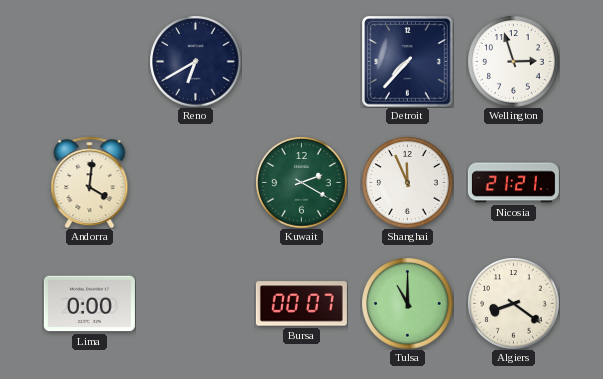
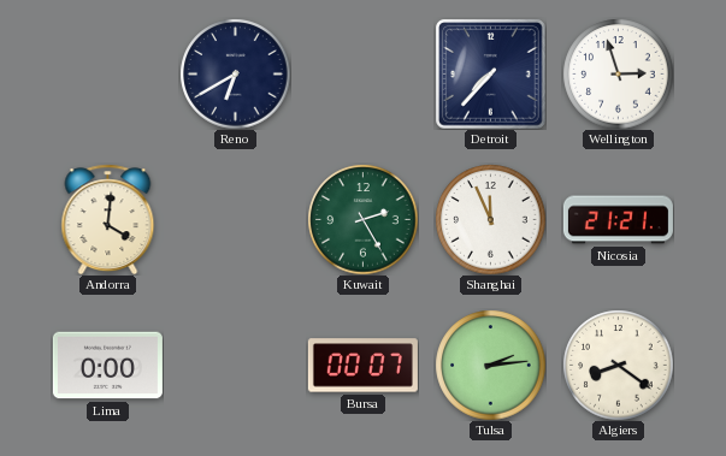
Kuwait: 2:20 -> 2:25 (362, 219)
Tulsa: 11:00 -> 2:14 (490, 365)
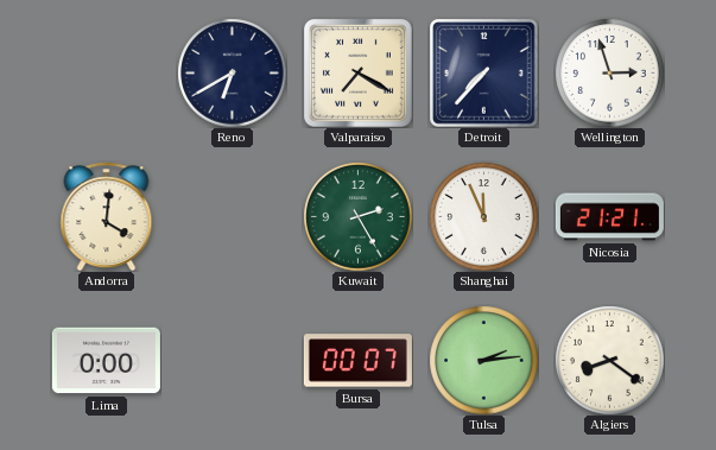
Valparaiso: none -> 7:20 (359, 74)
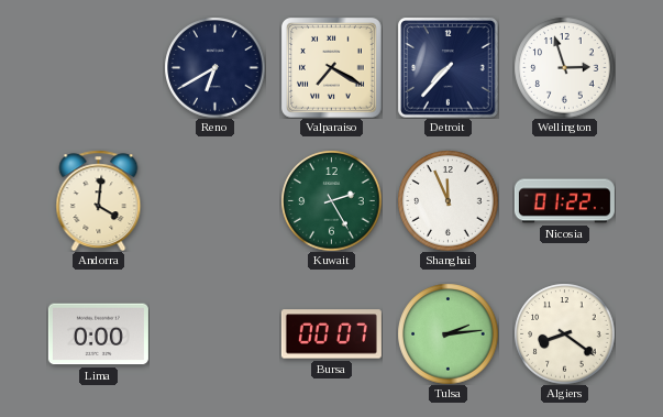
Nicosia: 21:21 -> 01:22 (564, 201)
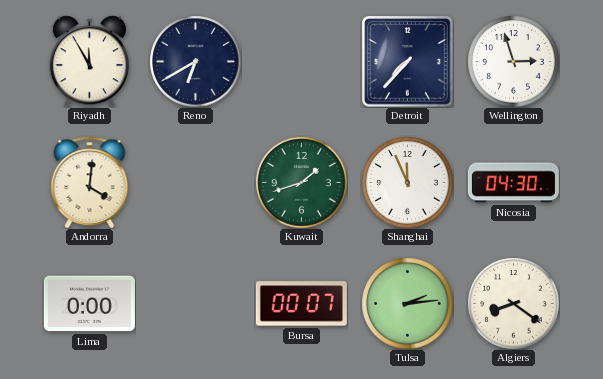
Riyadh: none -> 11:55 (89, 61)
Valparaiso: 7:20 -> none (332, 68)
Kuwait: 2:25 -> 1:42 (301, 182)
Nicosia: 01:22 -> 04:30 (513, 183)
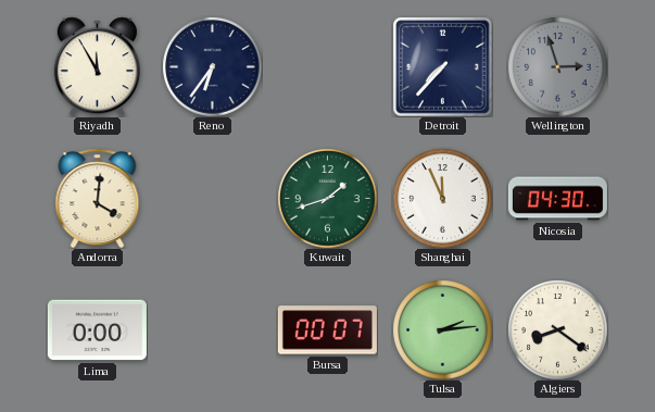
Reno: 6:40 -> 6:36 (212, 66)
Wellington dial: white -> grey (557, 66)
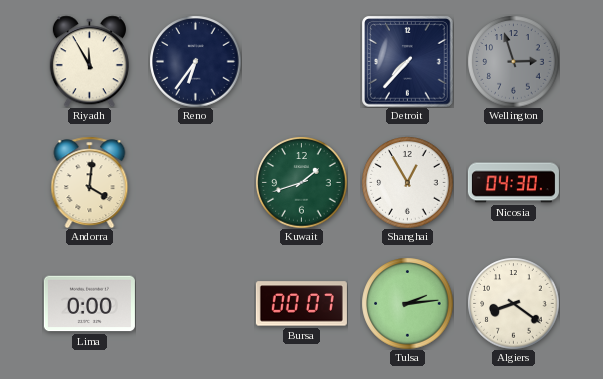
Shanghai: 11:56 -> 12:55 (407, 182)
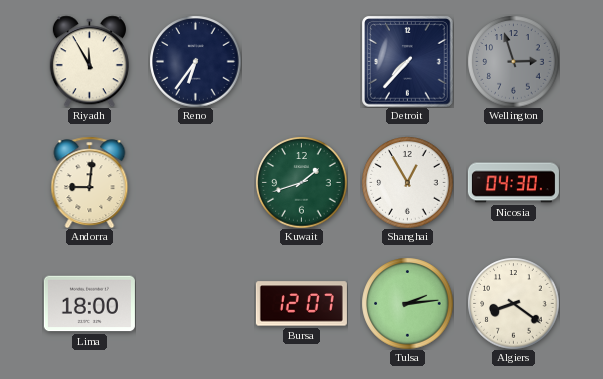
Andorra: 4:01 -> 9:01 (90, 182)
Lima: 0:00 -> 18:00 (89, 304)
Bursa: 00:07 -> 12:07 (301, 304)
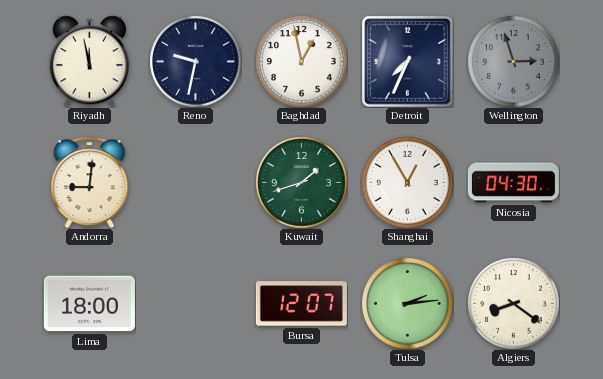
Riyadh: 11:55 -> 11:58 (89, 61)
Reno: 6:36 -> 9:32 (195, 61)
Baghdad: none -> 12:58 (301, 61)
Detroit: 7:37 -> 7:34 (407, 61)
